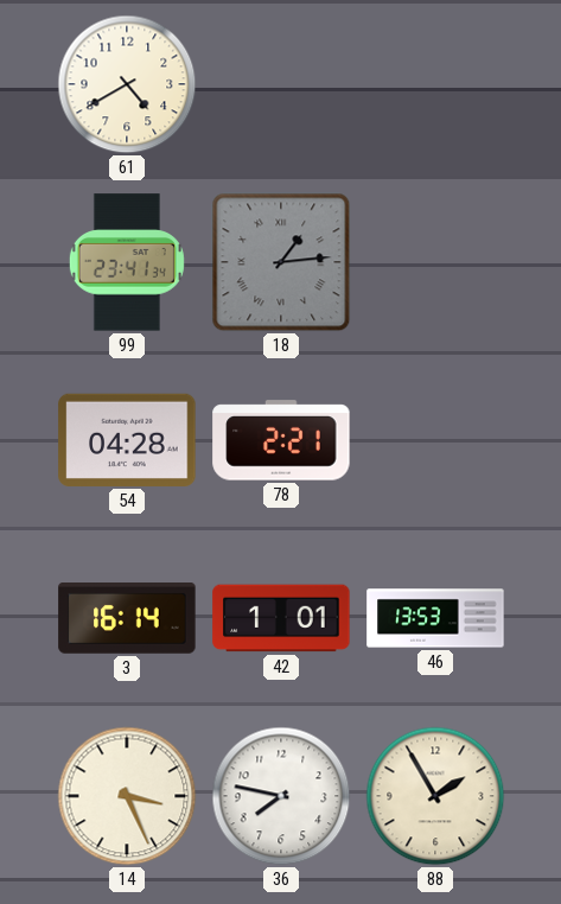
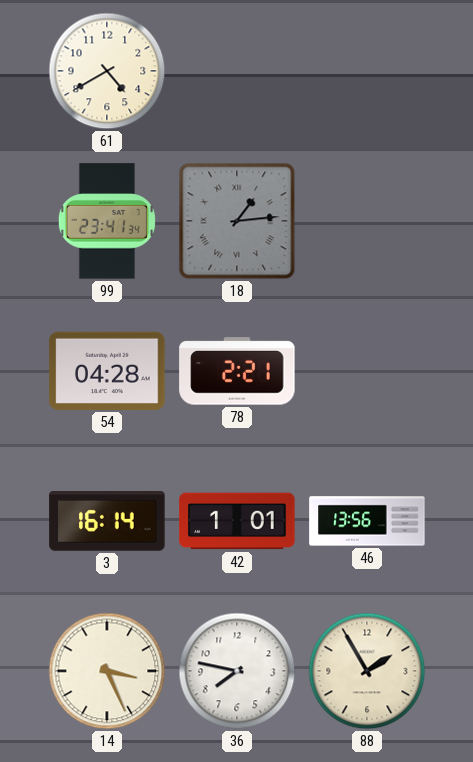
46: 13:53 -> 13:56 (367, 521)
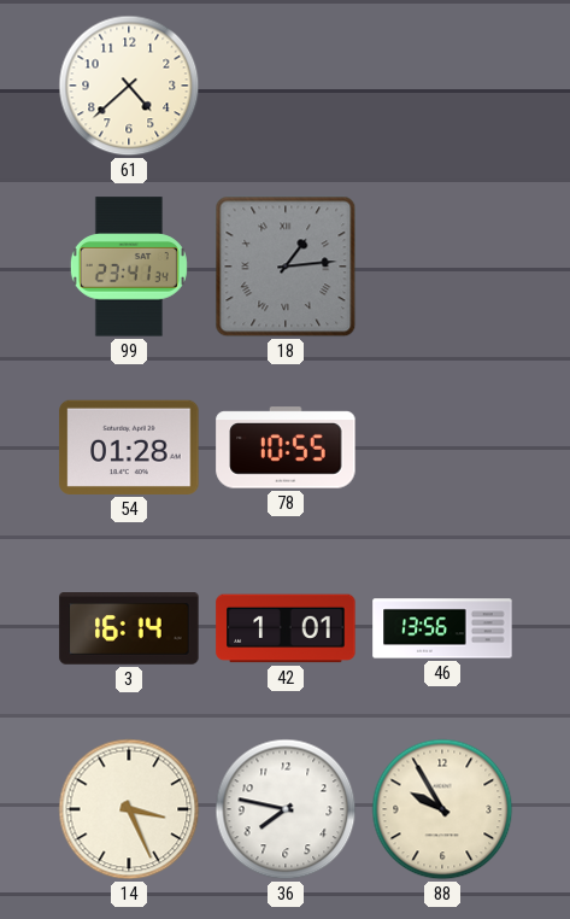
61: 4:40 -> 4:38 (129, 86)
54: 04:28 -> 01:28 (129, 447)
78: 2:21 -> 10:55 (286, 447)
88: 1:55 -> 9:55 (442, 809)
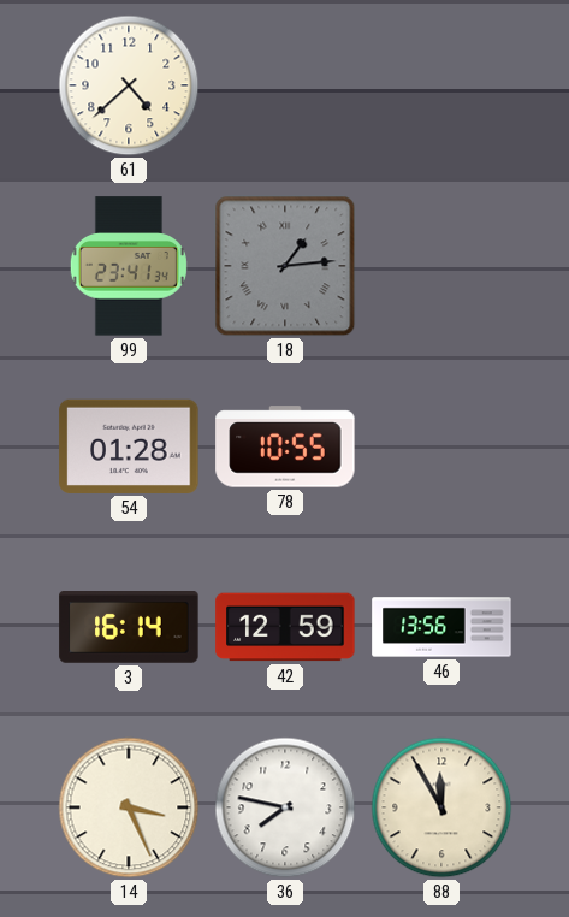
42: 1:01 -> 12:59 (285, 627)
88: 9:55 -> 11:55 (441, 807)
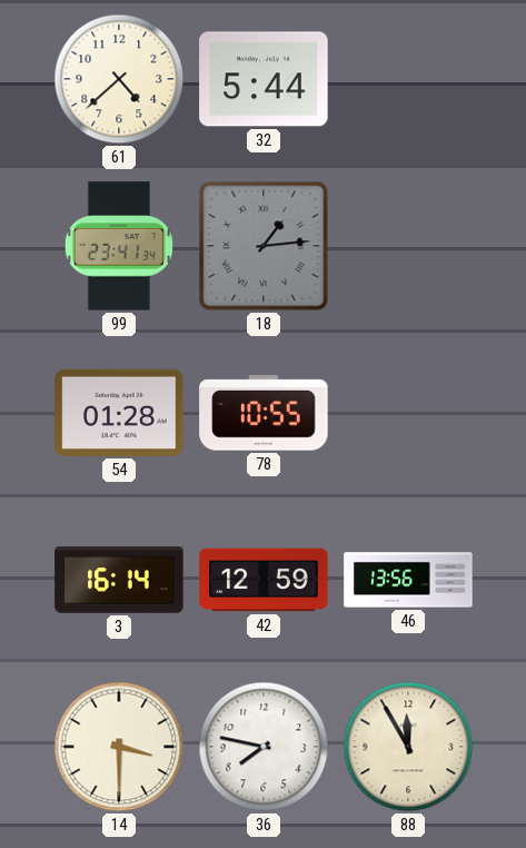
32: none -> 5:44 (264, 79)
14: 3:26 -> 3:30 (119, 747)
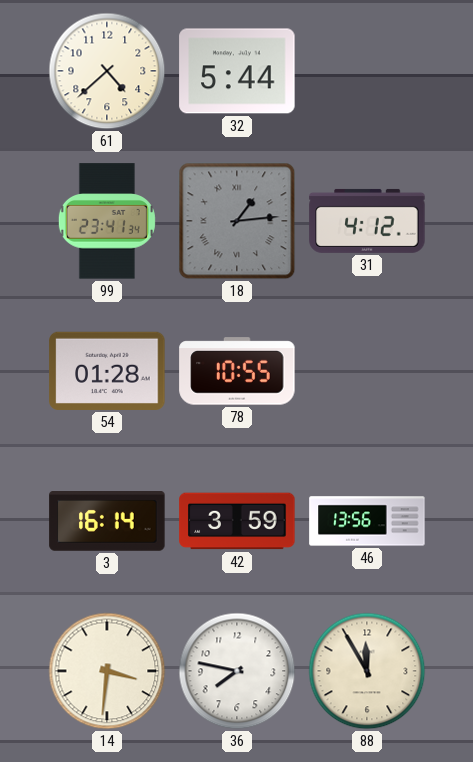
31: none -> 4:12 (367, 221)
42: 12:59 -> 3:59 (237, 521)
14: 3:30 -> 3:31 (107, 671)
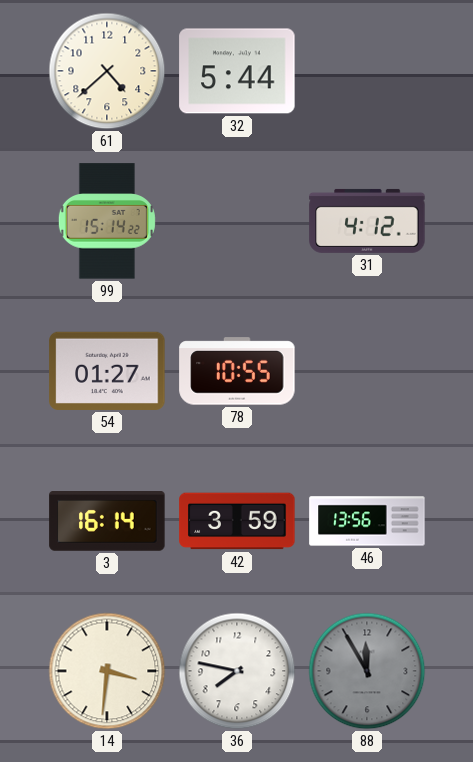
99: 23:41 -> 15:14 (107, 221)
18: 1:14 -> none (237, 221)
54: 01:28 -> 01:27 (107, 371)
88 dial: cream -> grey (367, 671)
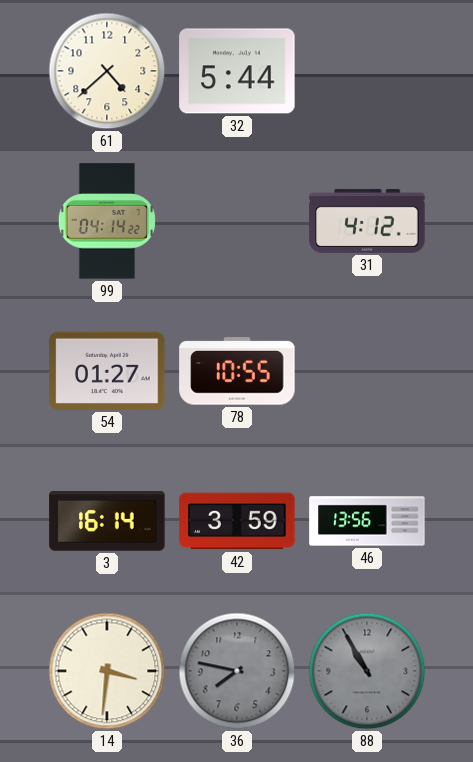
99: 15:14 -> 04:14 (107, 221)
36 dial: white -> grey (237, 671)
88: 11:55 -> 10:55 (367, 671)
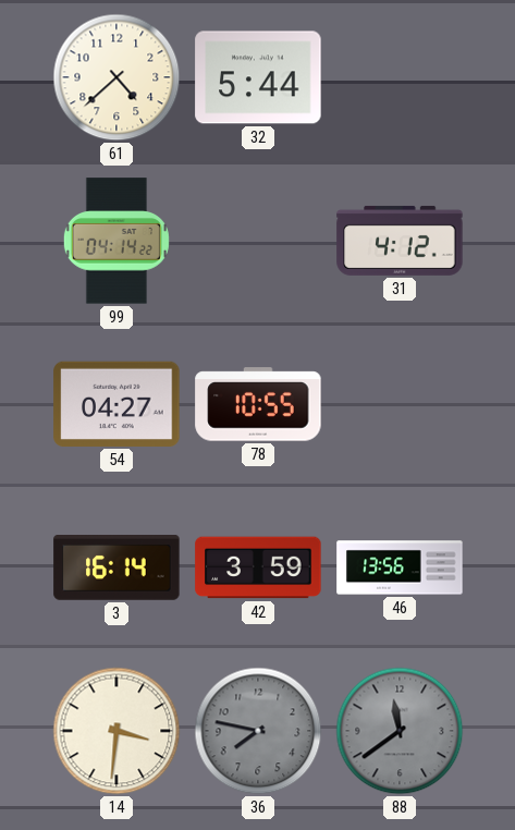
54: 01:27 -> 04:27 (117, 404)
88: 10:55 -> 11:39 (400, 731)
